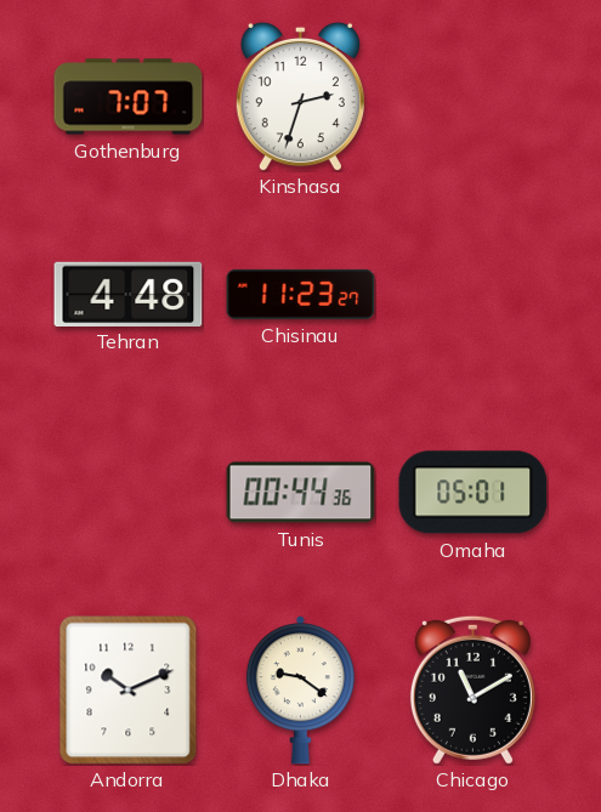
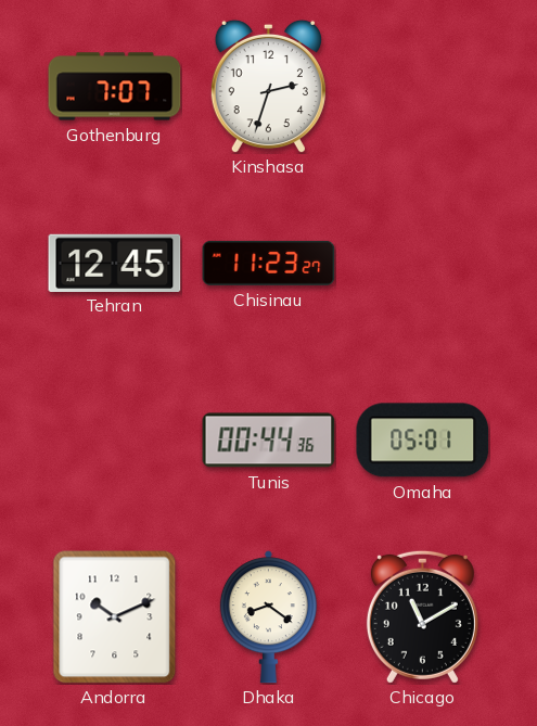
Tehran: 4:48 -> 12:45 (115, 263)
Dhaka: 9:21 -> 8:21 (268, 617)
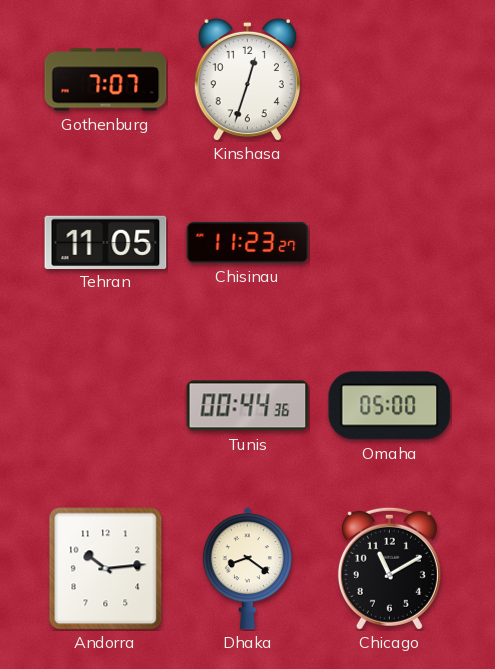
Kinshasa: 2:33 -> 12:33 (247, 79)
Tehran: 12:45 -> 11:05 (106, 242)
Omaha: 05:01 -> 05:00 (390, 406)
Andorra: 10:11 -> 10:14 (106, 569)
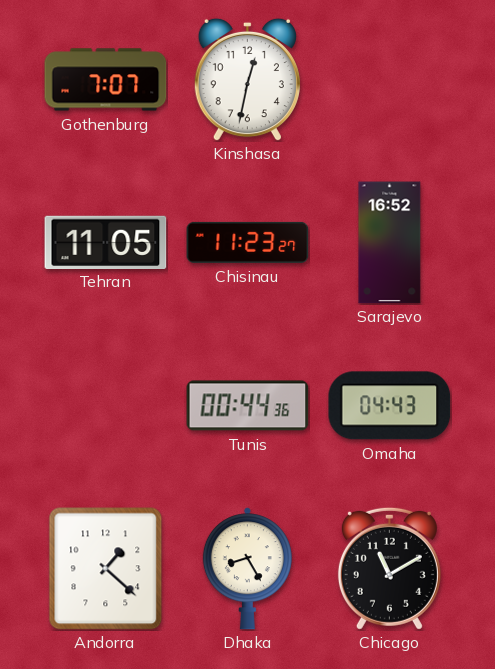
Kinshasa: 12:33 -> 12:32 (247, 79)
Sarajevo: none -> 16:52 (390, 243)
Omaha: 05:00 -> 04:43 (390, 406)
Andorra: 10:14 -> 1:22 (106, 569)
Dhaka: 8:21 -> 8:25 (247, 569)
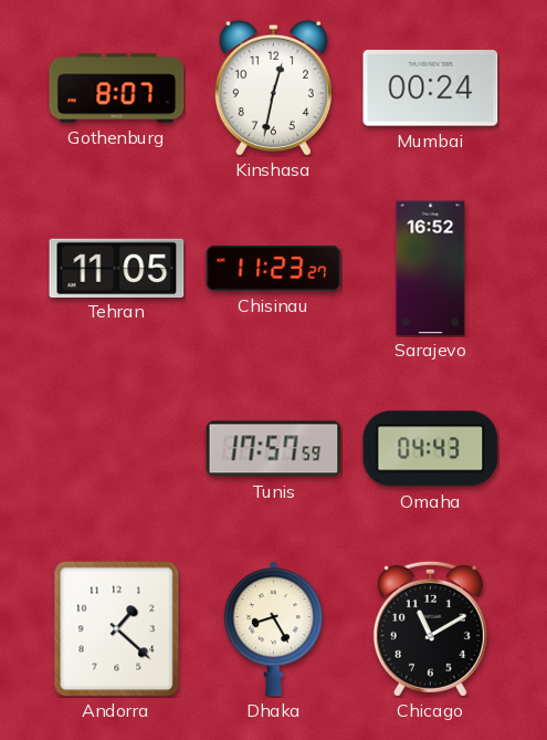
Gothenburg: 7:07 -> 8:07 (117, 88)
Mumbai: none -> 00:24 (431, 88)
Tunis: 00:44 -> 17:57 (274, 449)
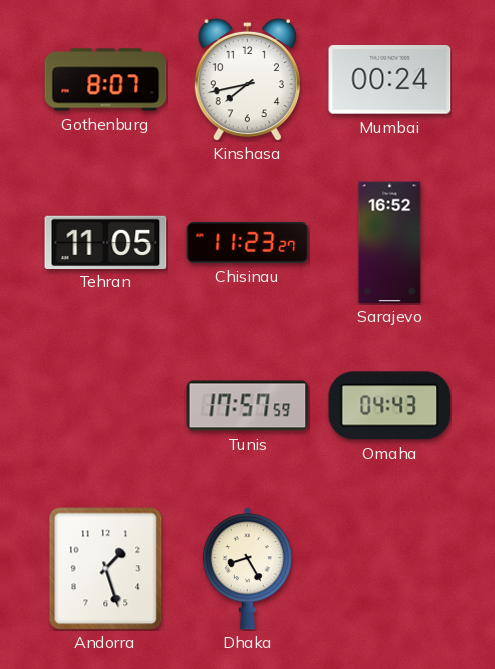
Kinshasa: 12:32 -> 7:43 (247, 79)
Andorra: 1:22 -> 1:27 (106, 569)
Chicago: 11:10 -> none (430, 628)
